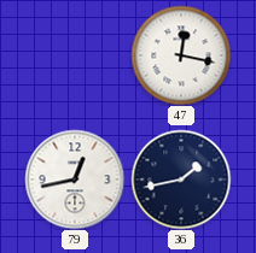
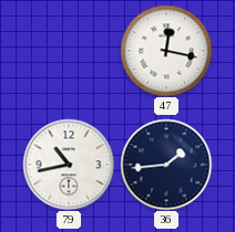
79: 12:43 -> 10:43 (69, 165)
36: 1:43 -> 1:44 (166, 165)
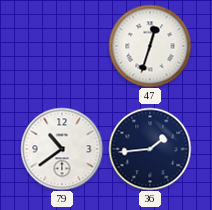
47: 12:17 -> 12:33 (150, 46)
79: 10:43 -> 10:39 (62, 149)
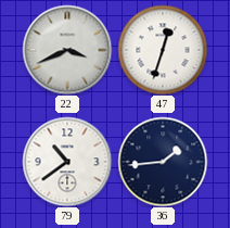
22: none -> 3:41 (67, 50)
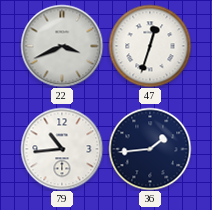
79: 10:39 -> 10:44 (62, 149)
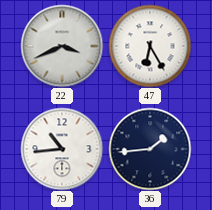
47: 12:33 -> 6:25 (150, 46)
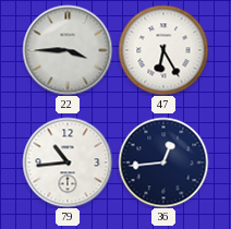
22: 3:41 -> 3:45 (68, 50)
36: 1:44 -> 12:44 (163, 162)
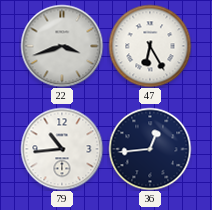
22: 3:45 -> 3:42 (62, 46)
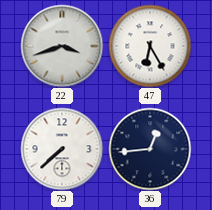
79: 10:44 -> 7:38 (62, 149)
